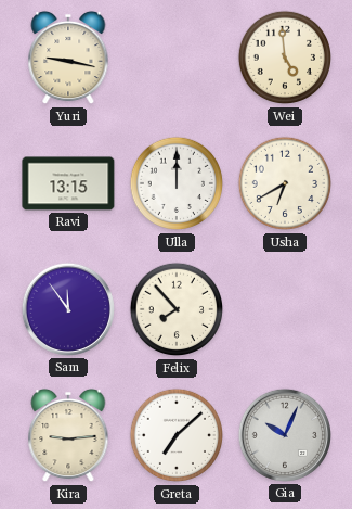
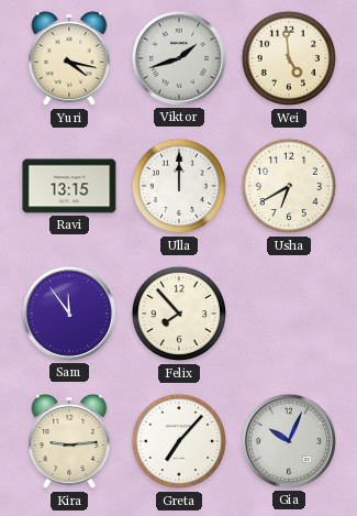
Yuri: 9:17 -> 4:17 (69, 58)
Viktor: none -> 1:42 (179, 58)
Greta: 7:08 -> 7:07 (179, 441)
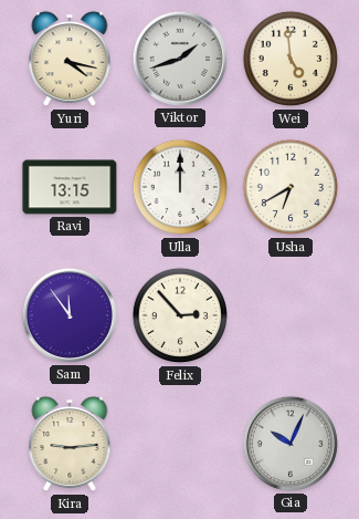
Felix: 7:53 -> 2:53 (180, 315)
Greta: 7:07 -> none (179, 441)
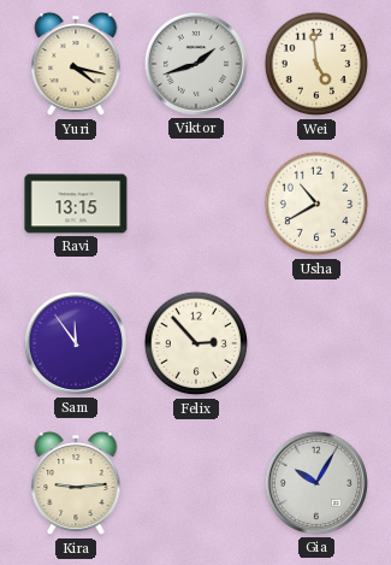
Ulla: 12:00 -> none (180, 187)
Usha: 6:40 -> 10:40 (316, 204)
Gia: 10:04 -> 10:05 (316, 483)
